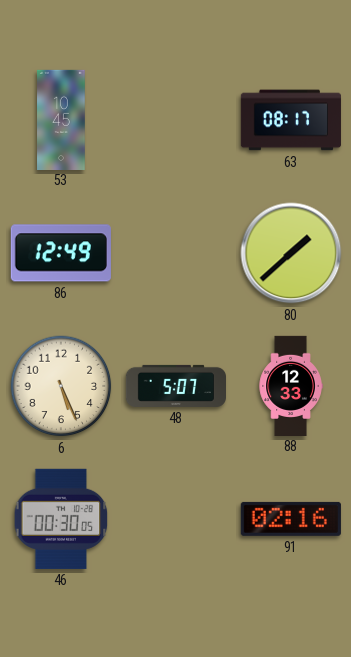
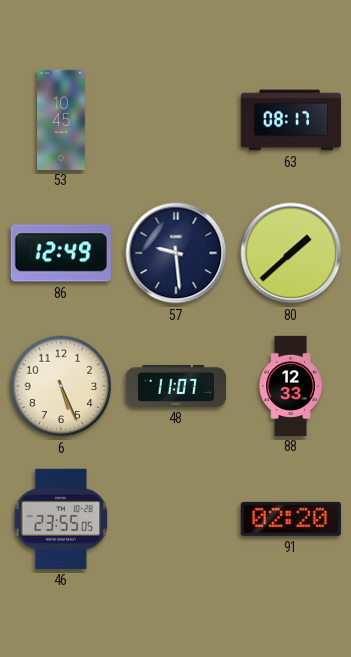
57: none -> 9:29 (176, 253)
48: 5:07 -> 11:07 (175, 386)
46: 00:30 -> 23:55 (61, 519)
91: 02:16 -> 02:20 (291, 519)
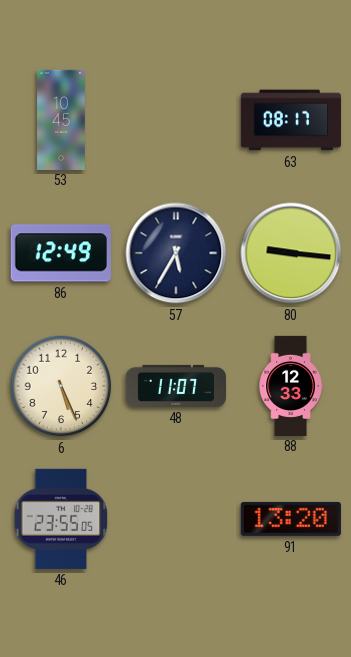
57: 9:29 -> 5:35 (176, 253)
80: 1:38 -> 9:16 (291, 253)
91: 02:20 -> 13:20 (291, 519)
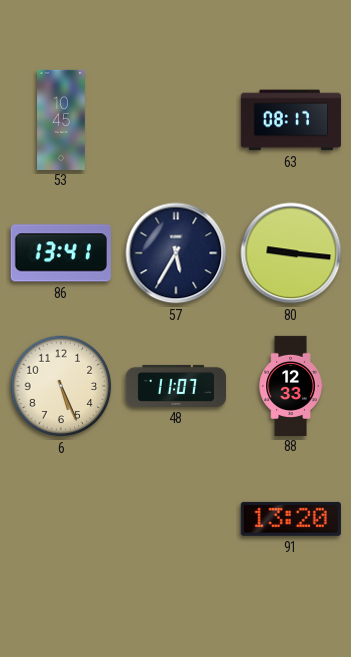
86: 12:49 -> 13:41 (61, 253)
46: 23:55 -> none (61, 519)
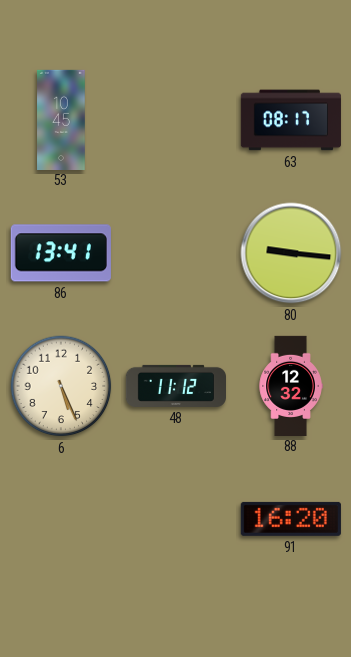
57: 5:35 -> none (176, 253)
48: 11:07 -> 11:12 (175, 386)
88: 12:33 -> 12:32 (291, 385)
91: 13:20 -> 16:20 (291, 519)
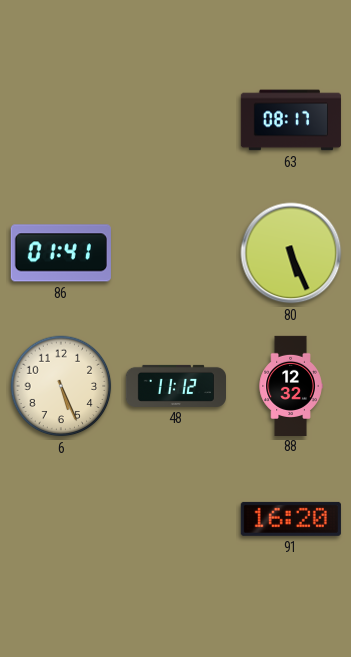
53: 10:45 -> none (61, 119)
86: 13:41 -> 01:41 (61, 253)
80: 9:16 -> 5:26 (291, 253)
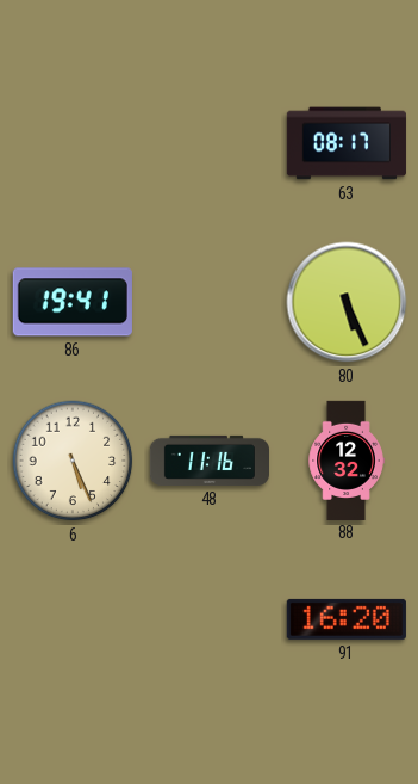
86: 01:41 -> 19:41 (73, 302)
48: 11:12 -> 11:16 (208, 461)
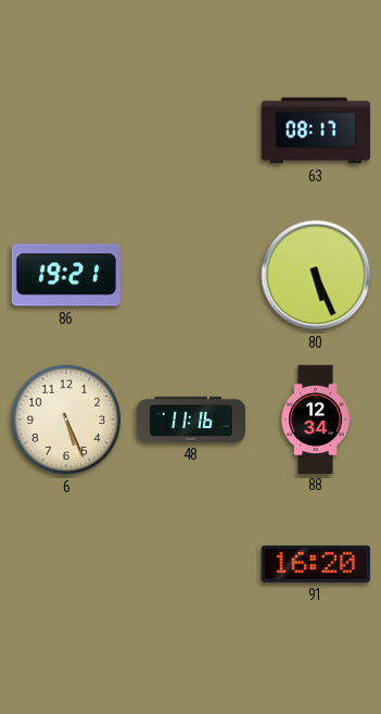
86: 19:41 -> 19:21 (66, 275)
88: 12:32 -> 12:34 (316, 418)
